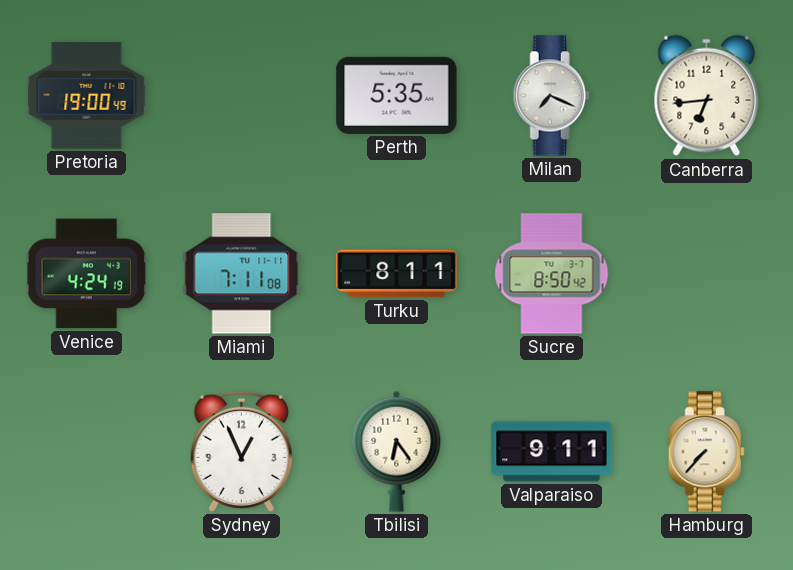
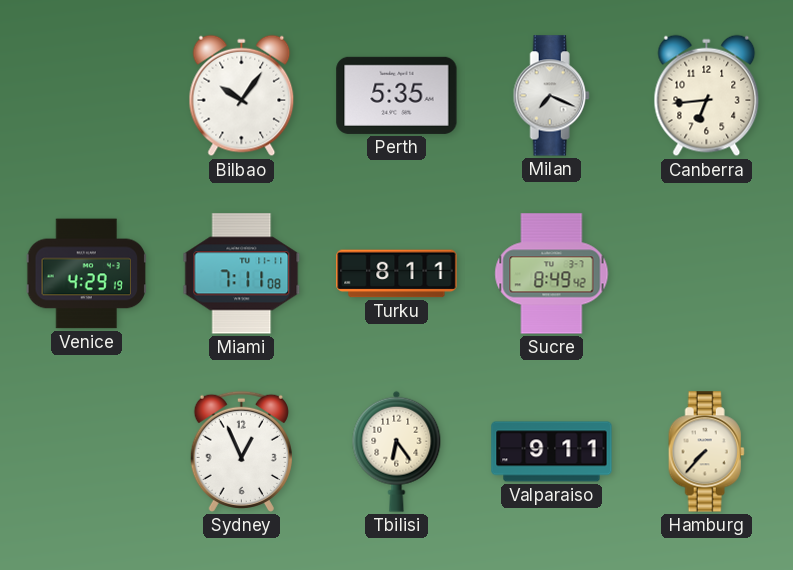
Pretoria: 19:00 -> none (87, 96)
Bilbao: none -> 10:06 (242, 96)
Venice: 4:24 -> 4:29 (87, 274)
Sucre: 8:50 -> 8:49 (552, 274)
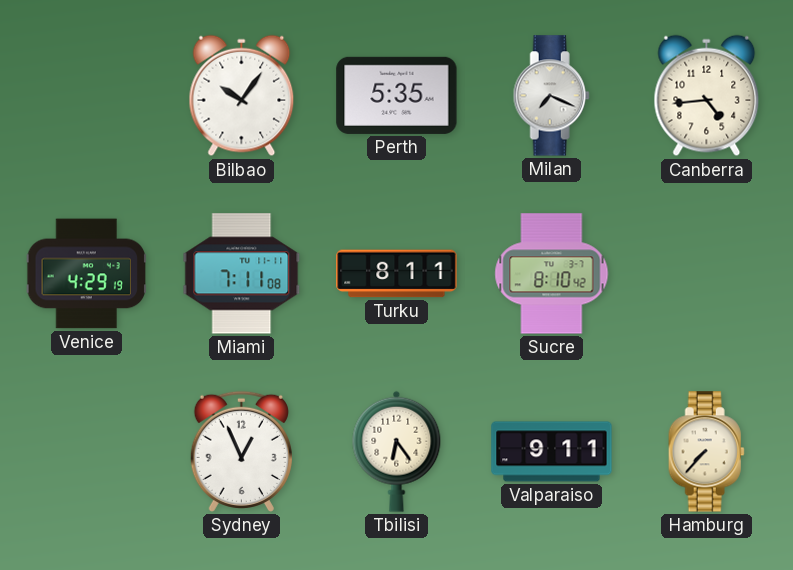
Canberra: 6:44 -> 4:44 (707, 96)
Sucre: 8:49 -> 8:10 (552, 274)
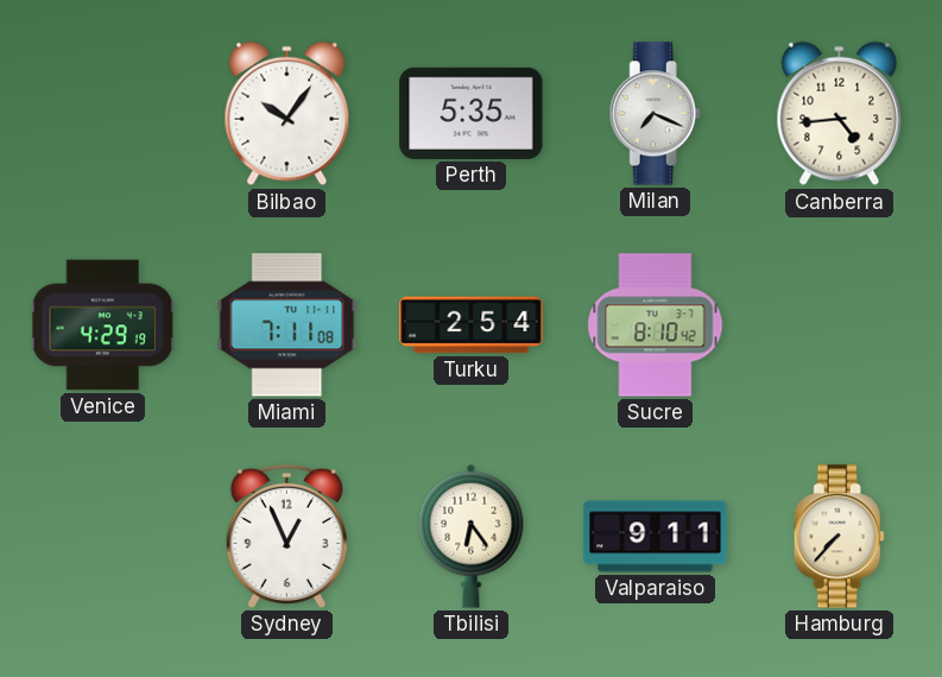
Turku: 8:11 -> 2:54 (472, 325)
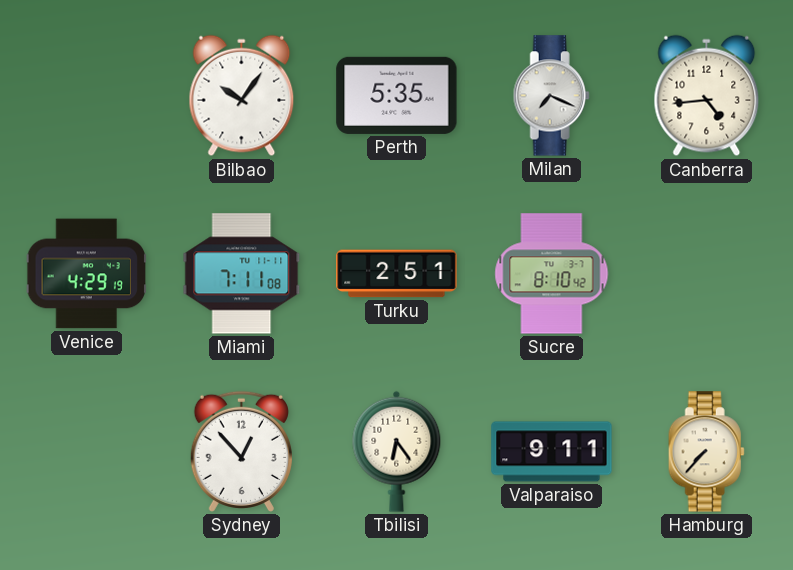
Turku: 2:54 -> 2:51 (397, 274)
Sydney: 12:56 -> 12:53 (241, 451)
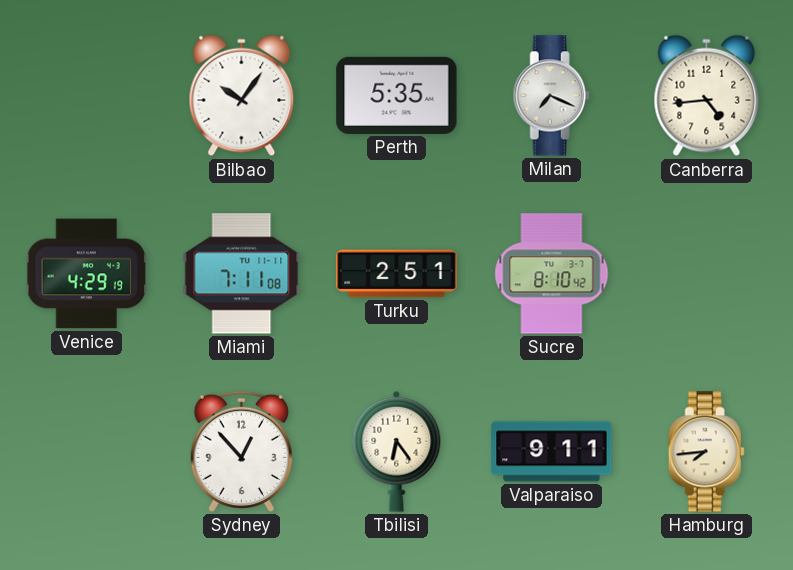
Hamburg: 7:37 -> 7:44 (706, 452)
